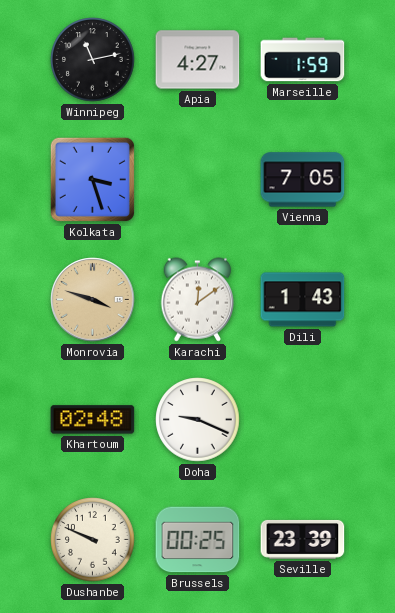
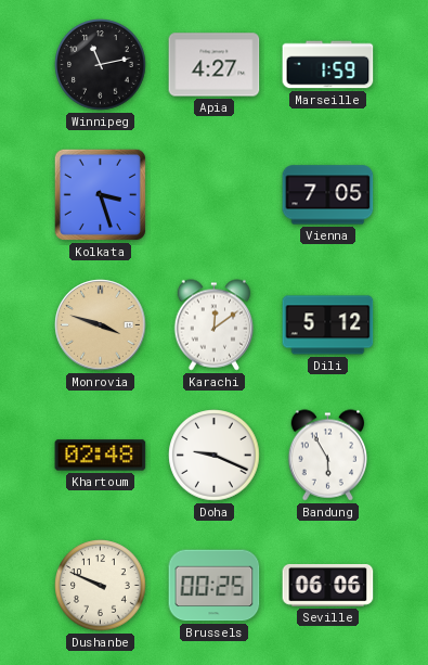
Dili: 1:43 -> 5:12 (328, 325)
Bandung: none -> 5:55 (328, 456)
Seville: 23:39 -> 06:06 (328, 586)
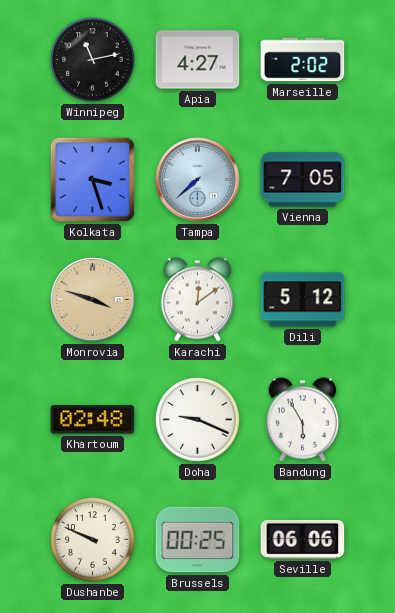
Marseille: 1:59 -> 2:02 (303, 60)
Tampa: none -> 7:38 (198, 180)
